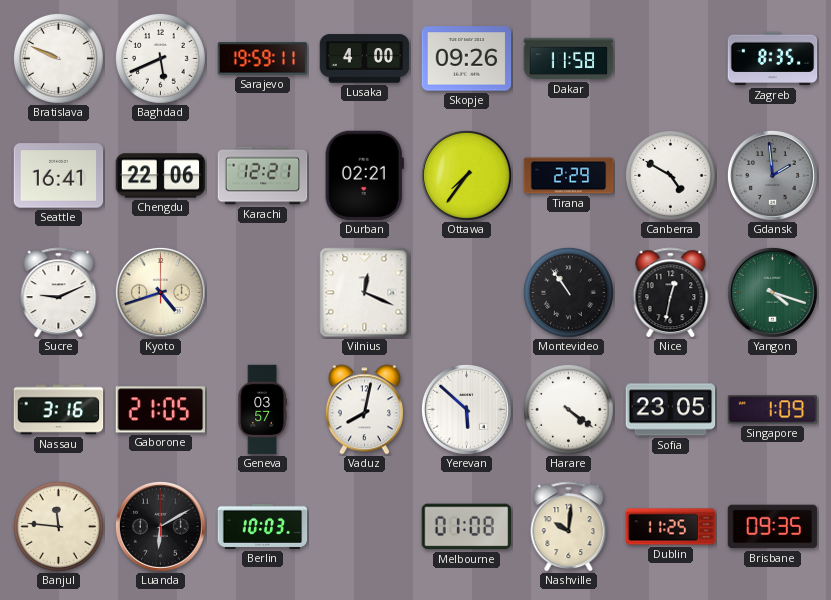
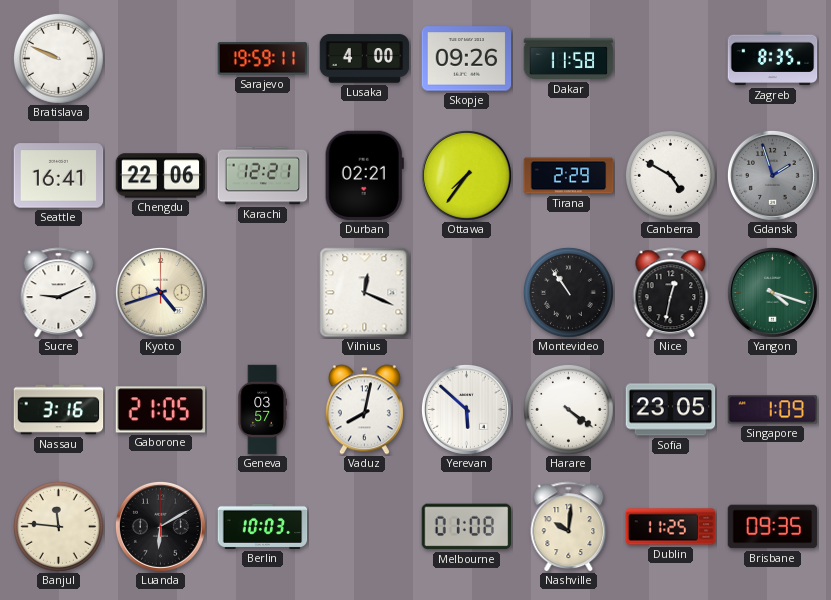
Baghdad: 5:41 -> none (160, 58)
Gdansk: 1:59 -> 1:57 (772, 175)
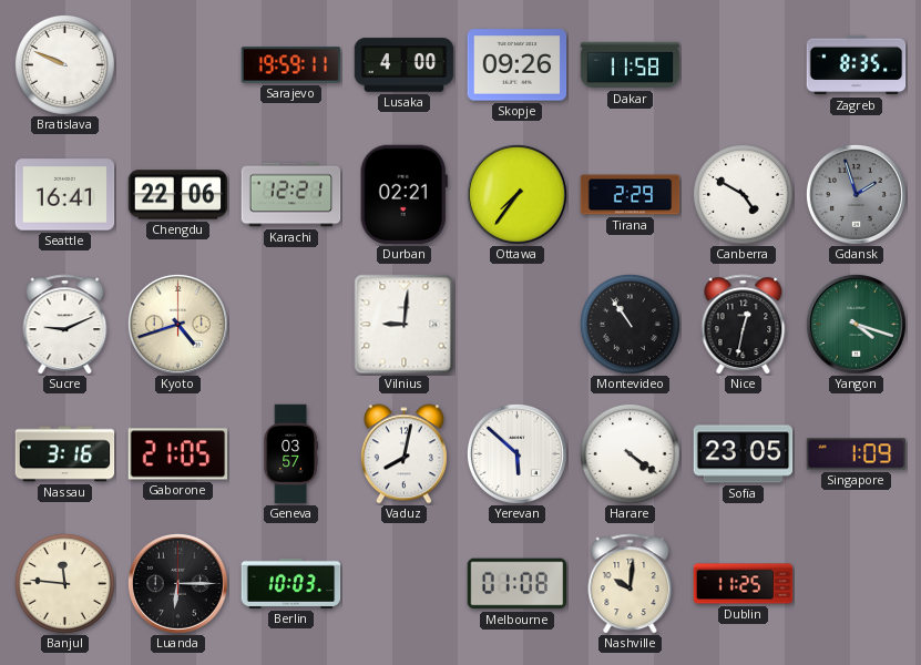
Vilnius: 12:19 -> 9:01 (405, 325)
Luanda: 6:10 -> 6:15 (177, 583)
Brisbane: 09:35 -> none (773, 527)
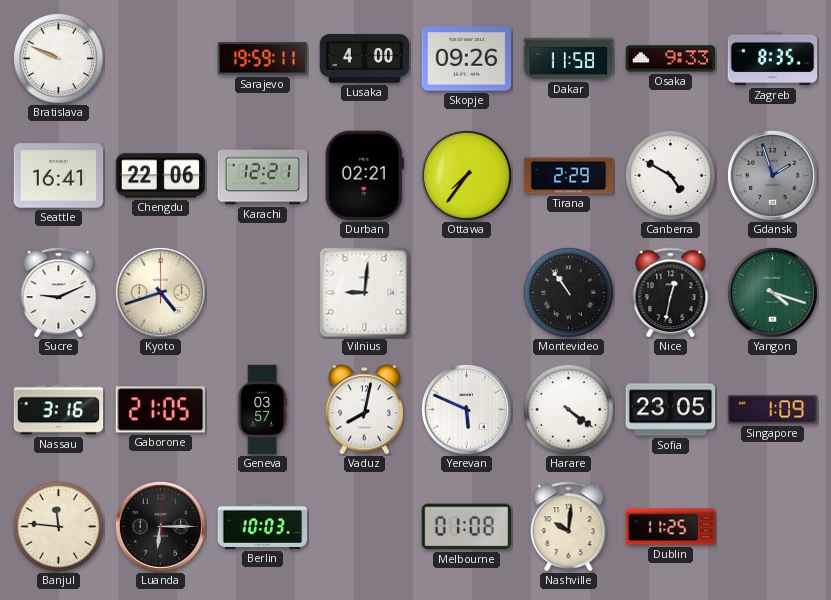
Osaka: none -> 9:33 (671, 59)
Yerevan: 5:52 -> 5:49 (466, 409)
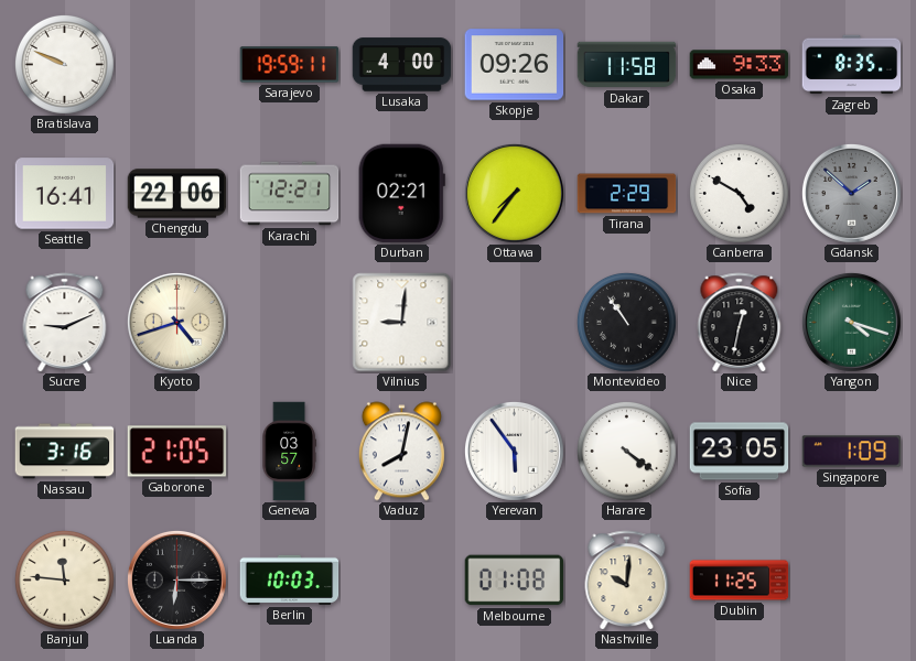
Gdansk: 1:57 -> 1:52 (851, 193)
Yerevan: 5:49 -> 5:54 (514, 451)
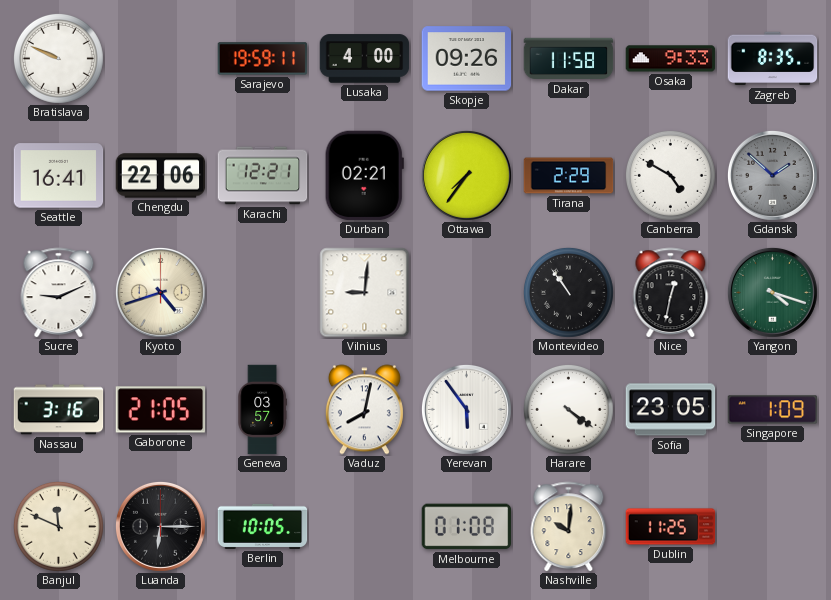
Banjul: 11:46 -> 11:49 (58, 526)
Berlin: 10:03 -> 10:05 (263, 526)
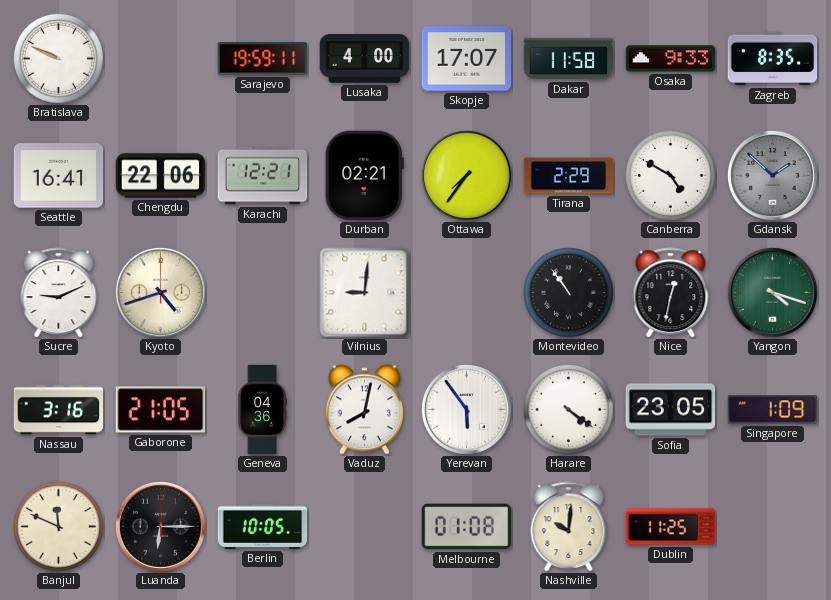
Skopje: 09:26 -> 17:07 (467, 59)
Geneva: 03:57 -> 04:36 (262, 410)
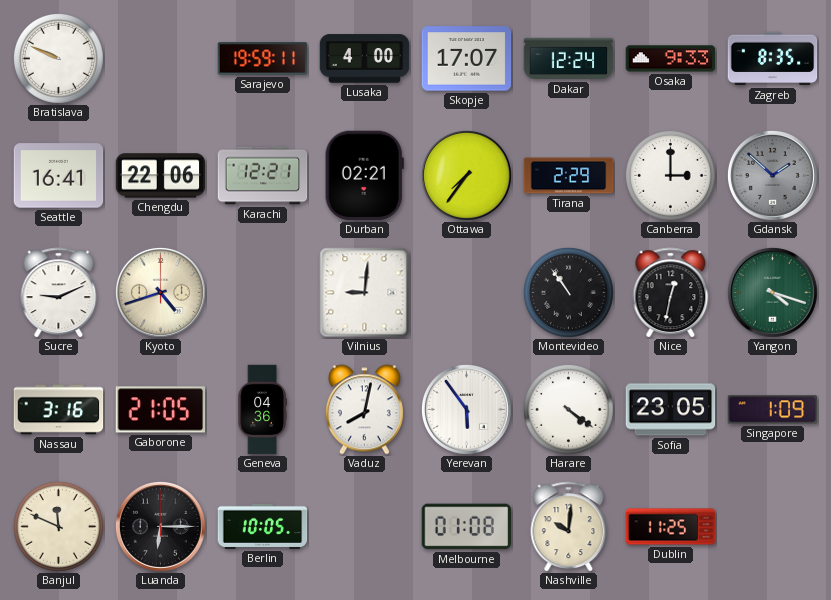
Dakar: 11:58 -> 12:24 (569, 59)
Canberra: 4:50 -> 3:00 (670, 175)
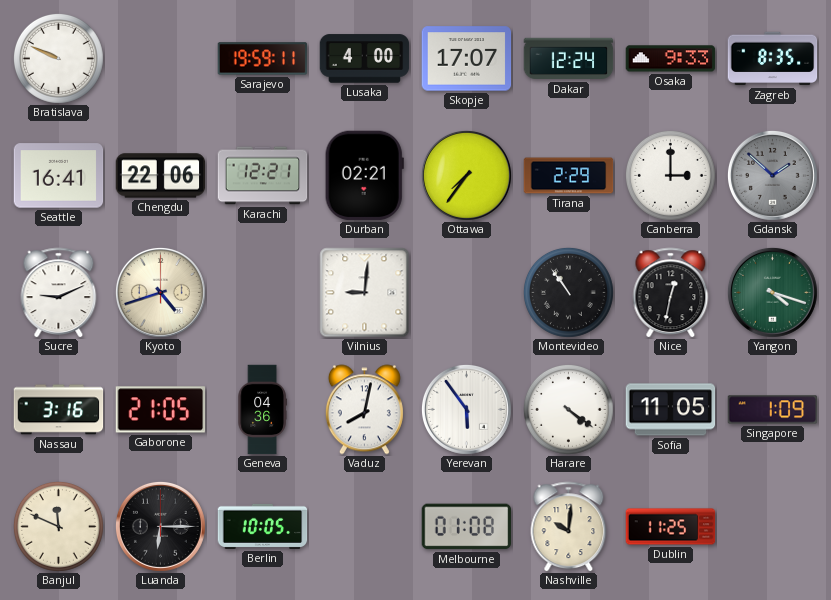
Sofia: 23:05 -> 11:05 (671, 410)
